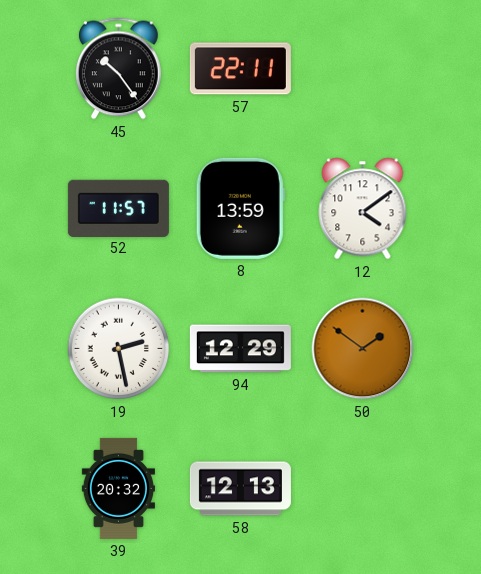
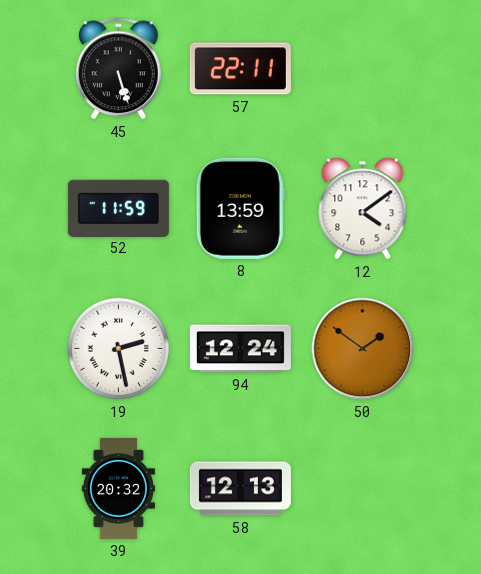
45: 10:24 -> 5:27 (119, 69)
52: 11:57 -> 11:59 (118, 208)
94: 12:29 -> 12:24 (240, 349)
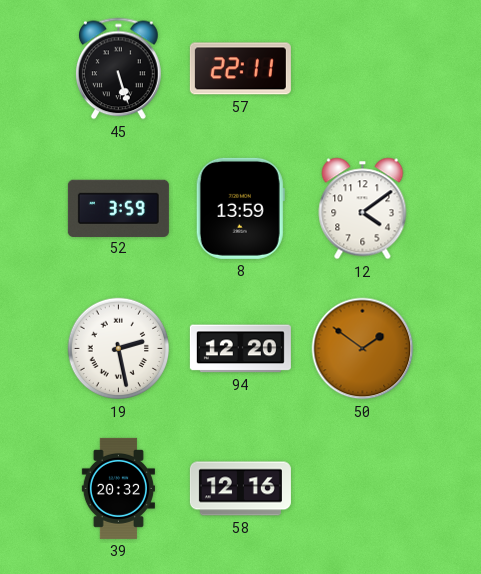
52: 11:59 -> 3:59 (118, 208)
94: 12:24 -> 12:20 (240, 349)
58: 12:13 -> 12:16 (240, 489)
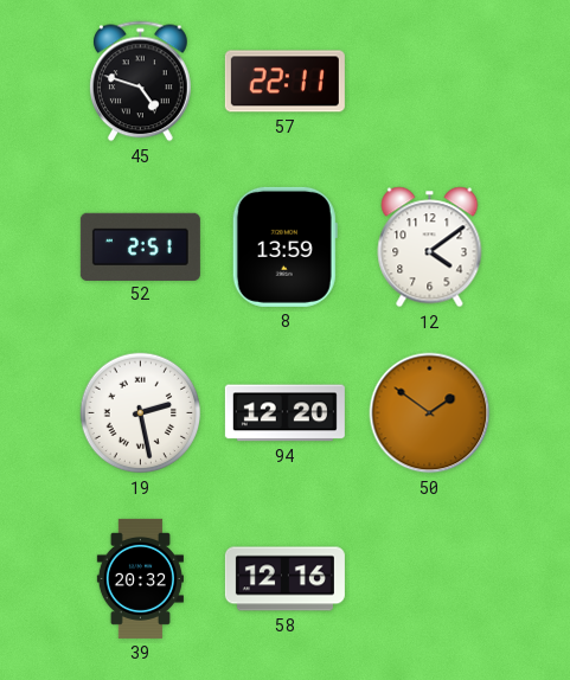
45: 5:27 -> 4:48 (141, 82)
52: 3:59 -> 2:51 (140, 246)
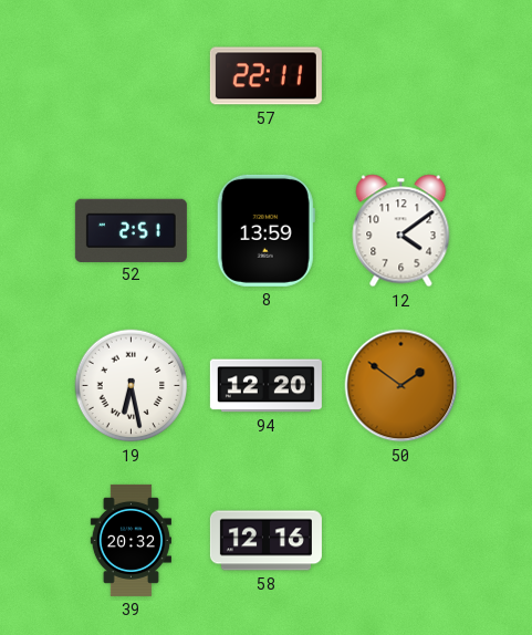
45: 4:48 -> none (141, 82)
19: 2:28 -> 6:28 (132, 386)
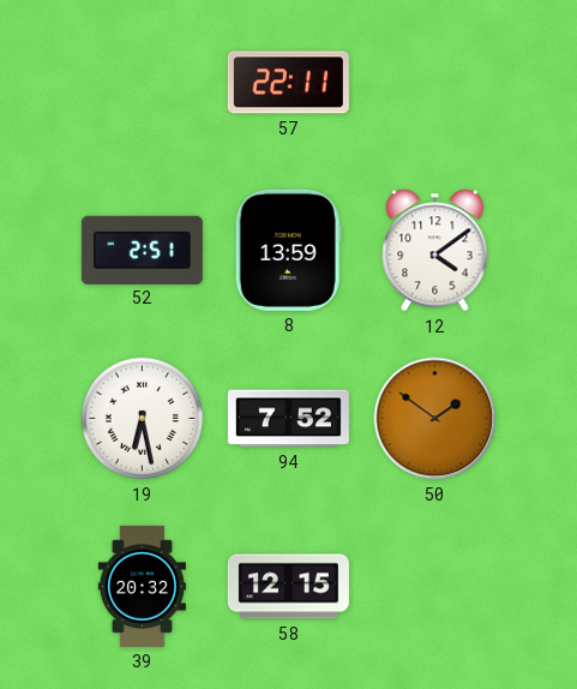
94: 12:20 -> 7:52 (288, 419)
58: 12:16 -> 12:15 (288, 587)
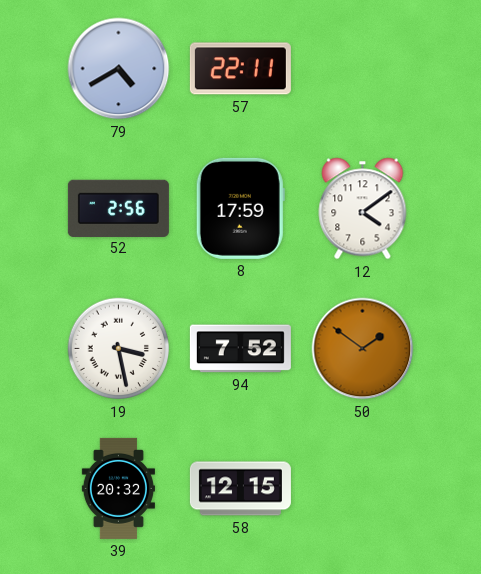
79: none -> 4:40 (119, 69)
52: 2:51 -> 2:56 (118, 208)
8: 13:59 -> 17:59 (240, 208)
19: 6:28 -> 3:28 (119, 349)
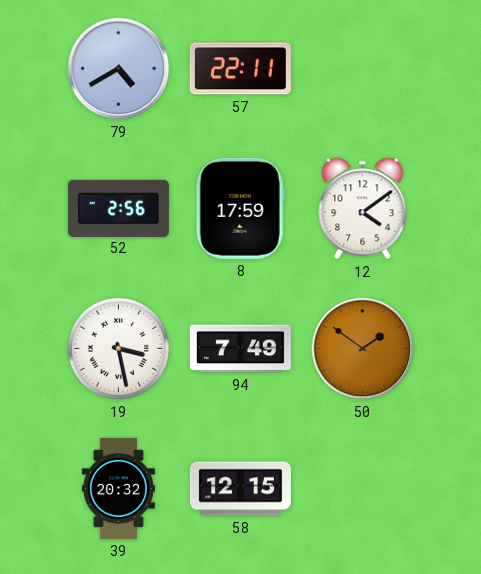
94: 7:52 -> 7:49 (240, 349)
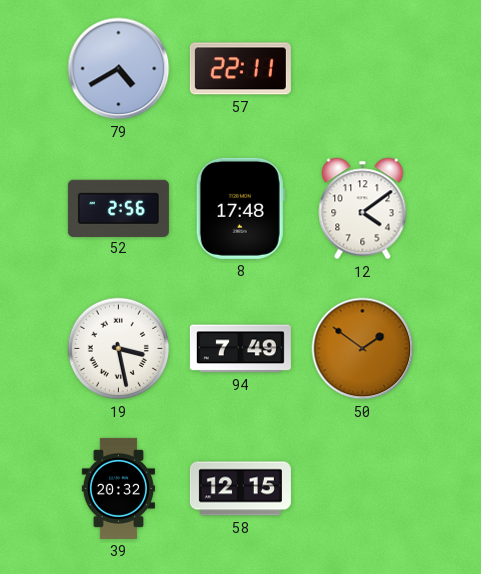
8: 17:59 -> 17:48 (240, 208)
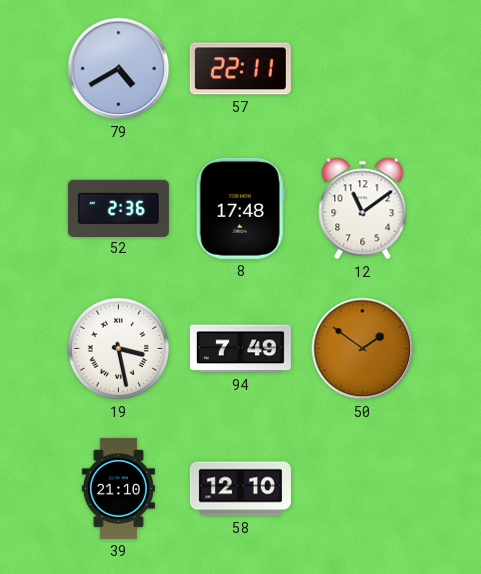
52: 2:56 -> 2:36 (118, 208)
12: 4:09 -> 11:09 (363, 209)
39: 20:32 -> 21:10 (118, 488)
58: 12:15 -> 12:10 (240, 489)
